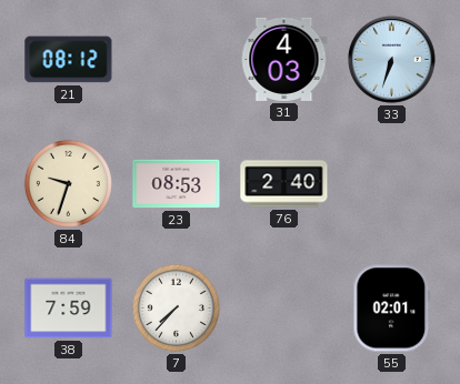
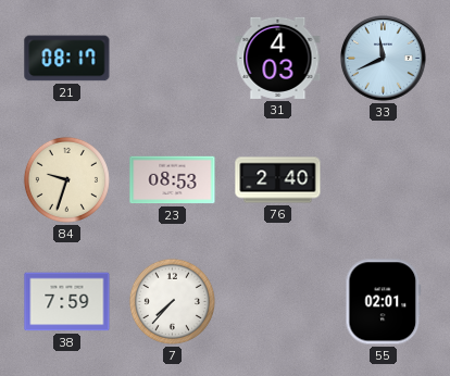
21: 08:12 -> 08:17 (67, 59)
33: 6:33 -> 11:41 (384, 59)
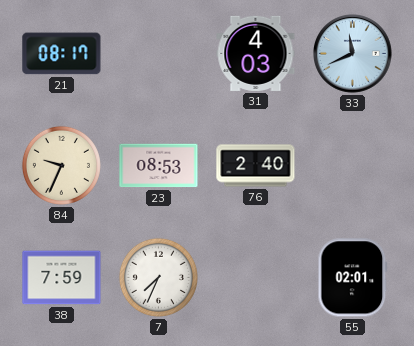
84: 9:33 -> 9:34 (61, 165)
7: 7:37 -> 7:34 (158, 277)
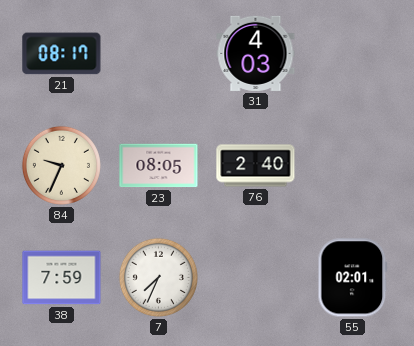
33: 11:41 -> none (353, 54)
23: 08:53 -> 08:05 (159, 166)
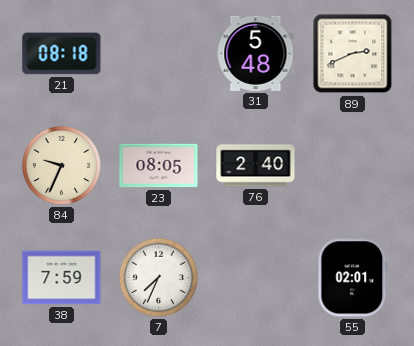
21: 08:17 -> 08:18 (62, 54)
31: 4:03 -> 5:48 (256, 53)
89: none -> 2:41 (353, 54)
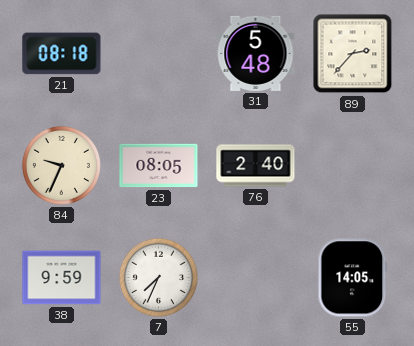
89: 2:41 -> 2:37 (353, 54)
38: 7:59 -> 9:59 (62, 278)
55: 02:01 -> 14:05 (353, 278)
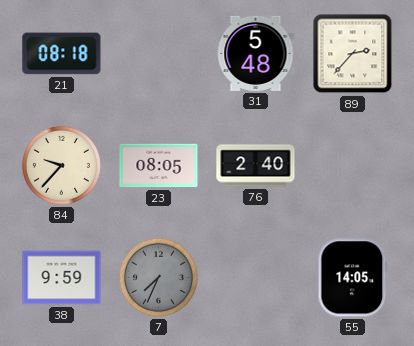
84: 9:34 -> 9:37 (61, 165)
7 dial: white -> grey (158, 277)
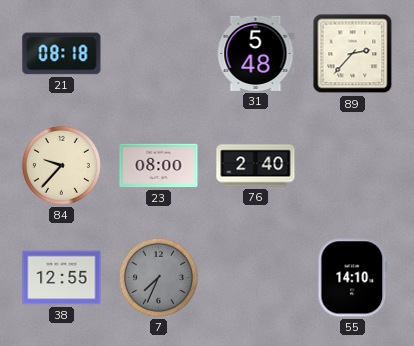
23: 08:05 -> 08:00 (159, 166)
38: 9:59 -> 12:55 (62, 278)
55: 14:05 -> 14:10 (353, 278)
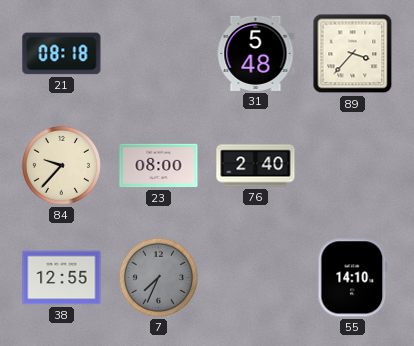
89: 2:37 -> 3:37 (353, 54)
